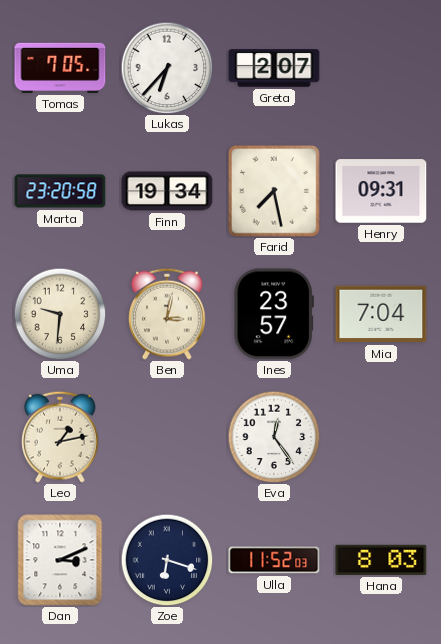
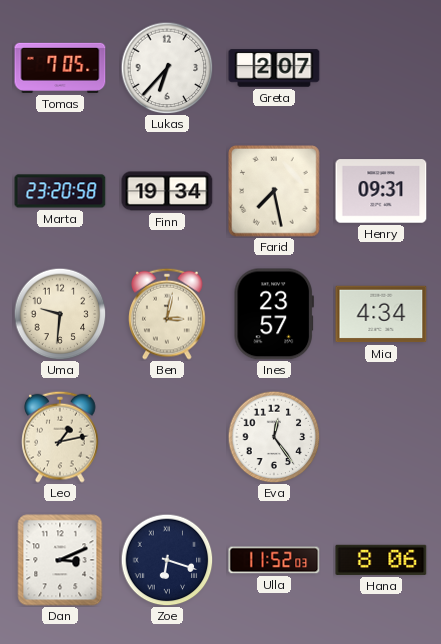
Mia: 7:04 -> 4:34 (381, 314)
Hana: 8:03 -> 8:06 (381, 560)
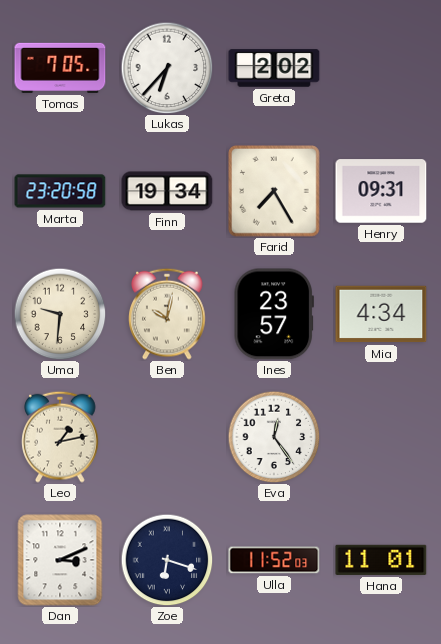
Greta: 2:07 -> 2:02 (274, 68)
Farid: 7:28 -> 7:25 (275, 192)
Ben: 3:02 -> 10:02 (167, 314)
Hana: 8:06 -> 11:01 (381, 560)
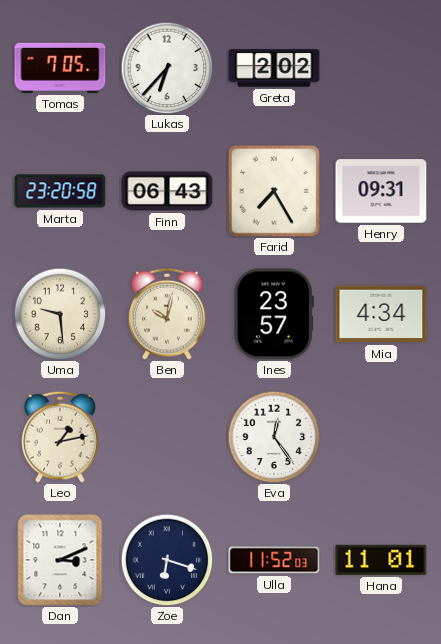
Finn: 19:34 -> 06:43 (167, 191)
Uma: 9:31 -> 9:29 (60, 314)
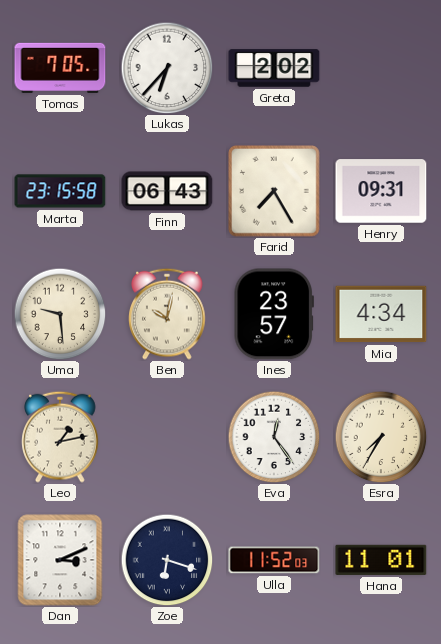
Marta: 23:20 -> 23:15 (60, 191)
Esra: none -> 7:35 (381, 437)
